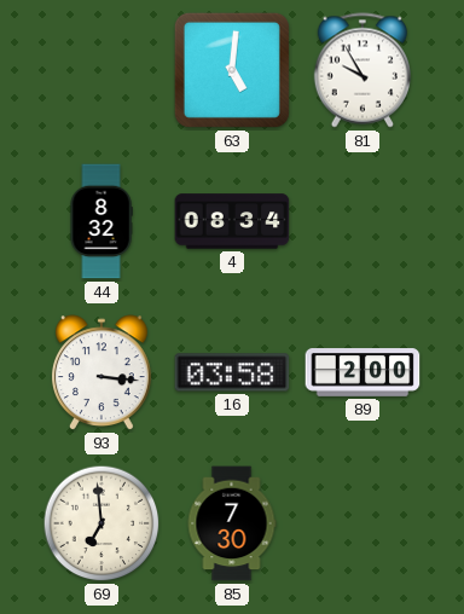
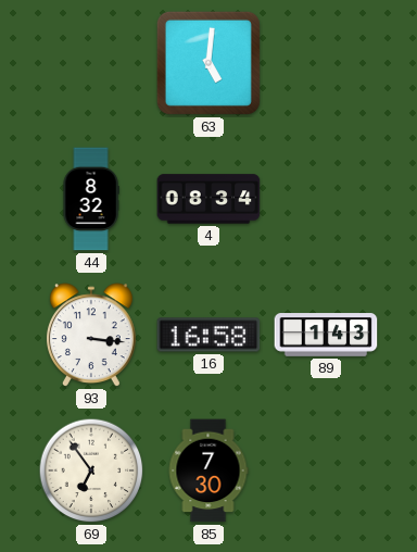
81: 9:55 -> none (361, 70)
16: 03:58 -> 16:58 (208, 335)
89: 2:00 -> 1:43 (326, 335)
69: 6:59 -> 6:54 (91, 471)
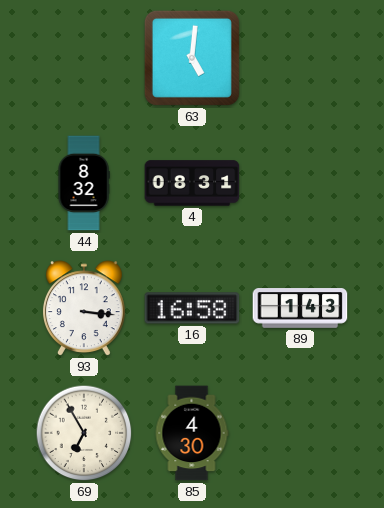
4: 08:34 -> 08:31 (192, 183)
69: 6:54 -> 6:55 (84, 433)
85: 7:30 -> 4:30 (192, 433)
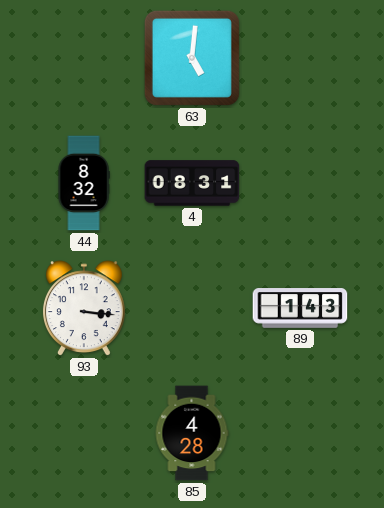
16: 16:58 -> none (192, 308)
69: 6:55 -> none (84, 433)
85: 4:30 -> 4:28 (192, 433)
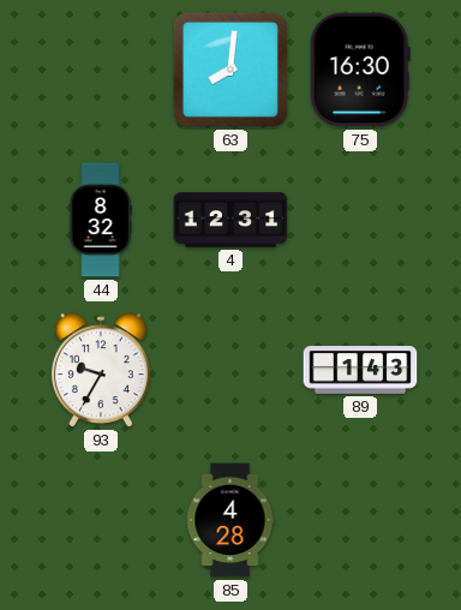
63: 5:01 -> 8:01 (230, 70)
75: none -> 16:30 (360, 70)
4: 08:31 -> 12:31 (230, 220)
93: 3:16 -> 9:35 (101, 371)
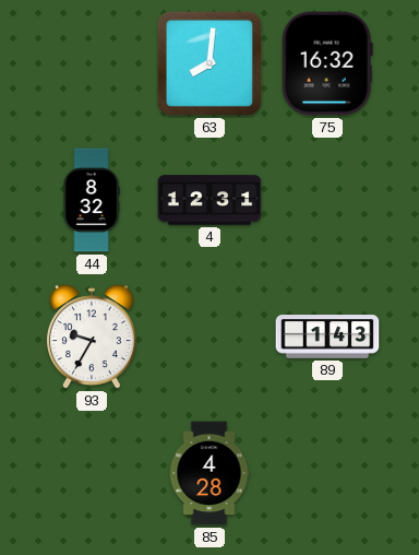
75: 16:30 -> 16:32 (327, 63)
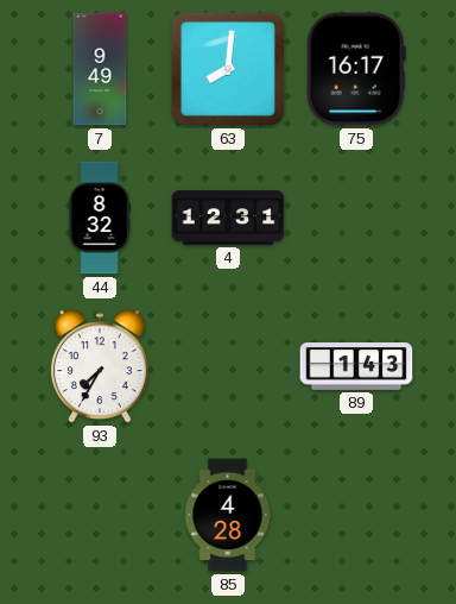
7: none -> 9:49 (100, 69)
75: 16:32 -> 16:17 (356, 69)
93: 9:35 -> 7:35 (100, 367)
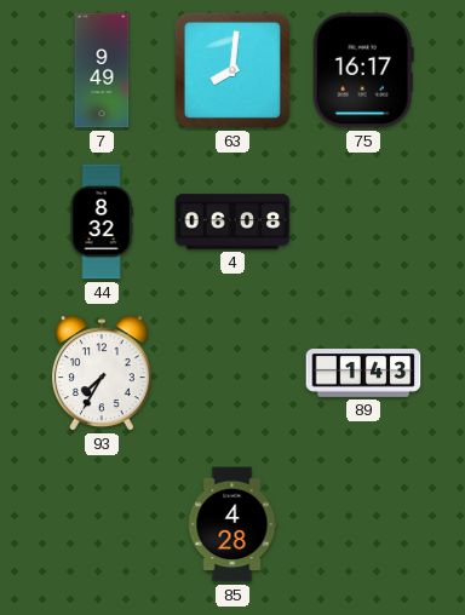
4: 12:31 -> 06:08 (232, 222)
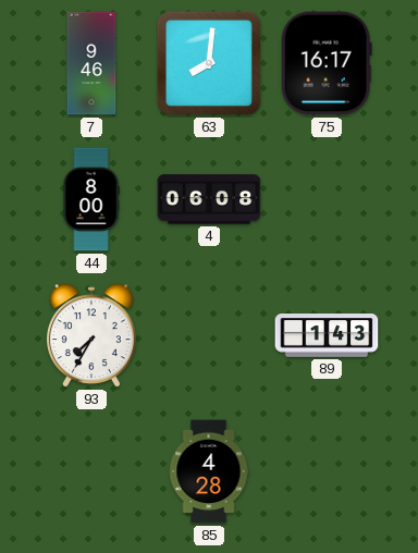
7: 9:49 -> 9:46 (91, 63)
44: 8:32 -> 8:00 (91, 199)
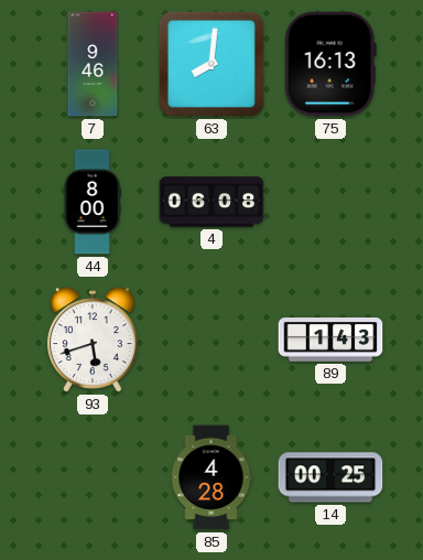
75: 16:17 -> 16:13 (330, 64)
93: 7:35 -> 5:42 (93, 341)
14: none -> 00:25 (330, 477)
